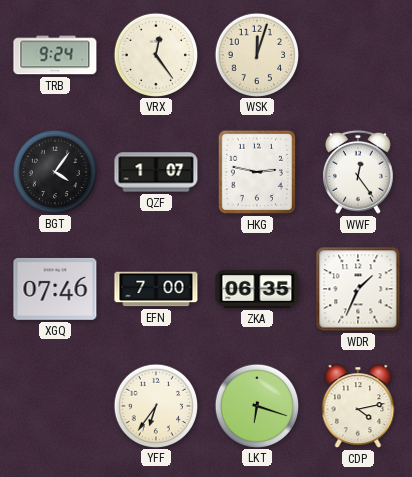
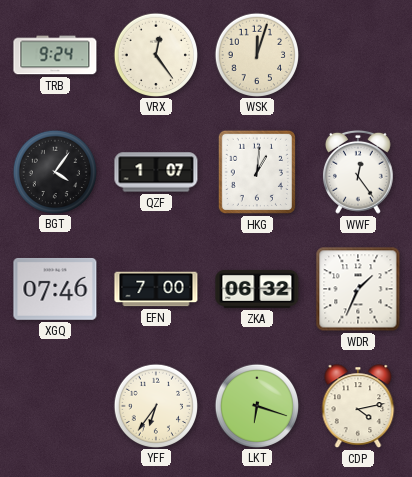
HKG: 2:47 -> 1:01 (257, 172)
ZKA: 06:35 -> 06:32 (257, 289)
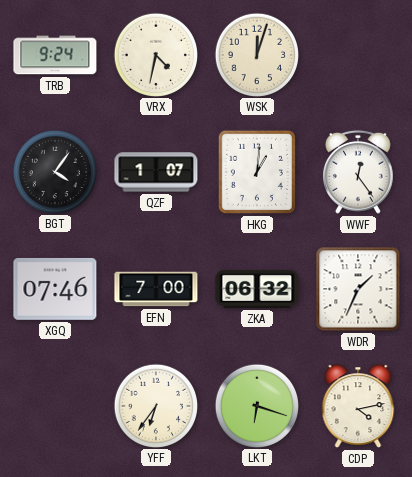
VRX: 12:24 -> 4:32 (155, 54)
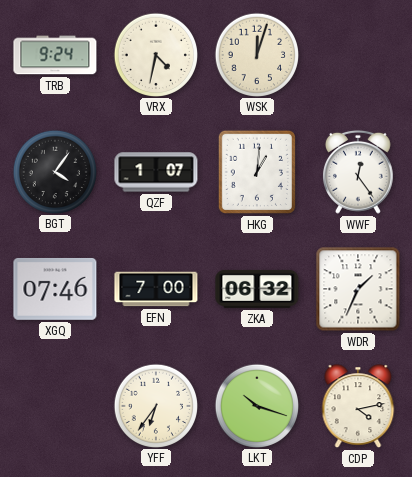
LKT: 6:18 -> 10:18 (256, 405)
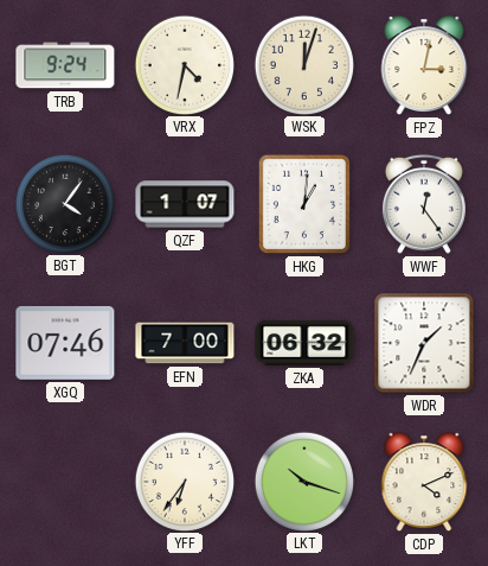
FPZ: none -> 3:02 (424, 65)
CDP: 4:13 -> 4:11 (424, 482)
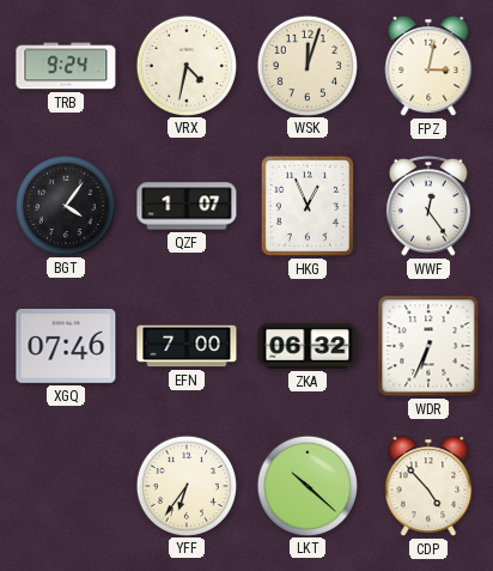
HKG: 1:01 -> 12:56 (308, 206)
WDR: 1:34 -> 6:34 (428, 346)
LKT: 10:18 -> 10:22 (306, 485)
CDP: 4:11 -> 4:53 (428, 486)
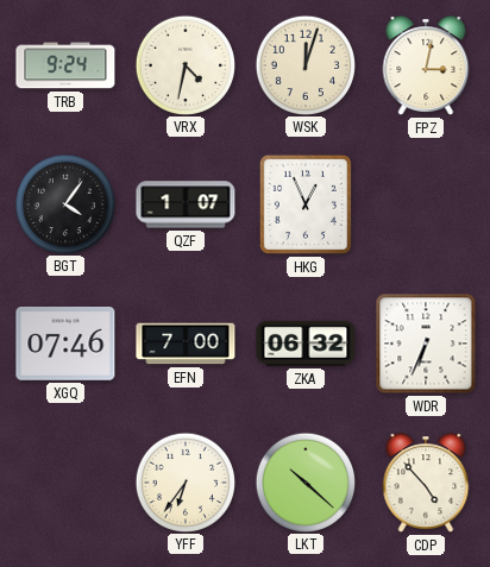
WWF: 12:24 -> none (428, 206)
